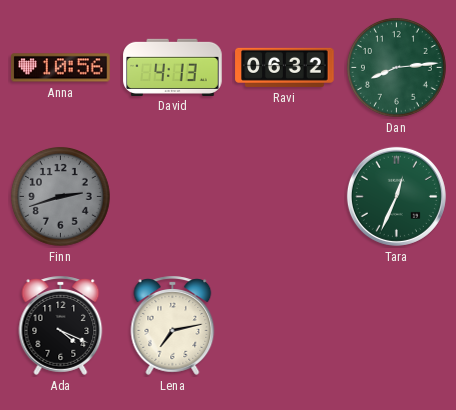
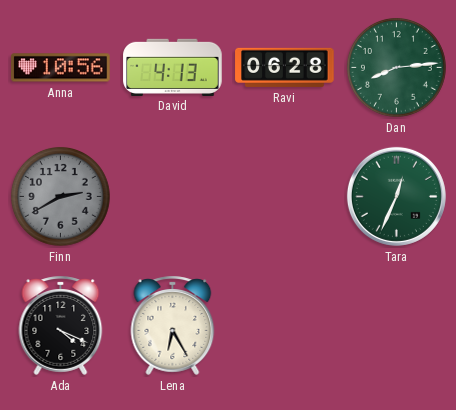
Ravi: 06:32 -> 06:28 (285, 67)
Finn: 2:42 -> 2:40 (60, 196)
Lena: 7:13 -> 6:25 (173, 325)
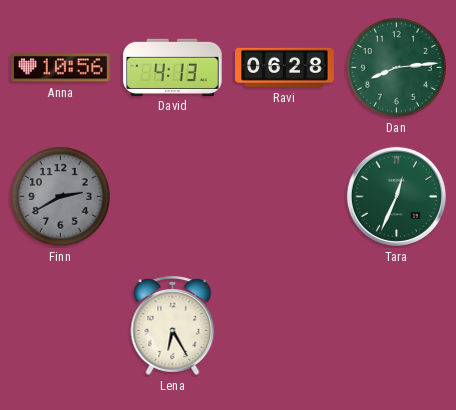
Ada: 4:19 -> none (61, 325)
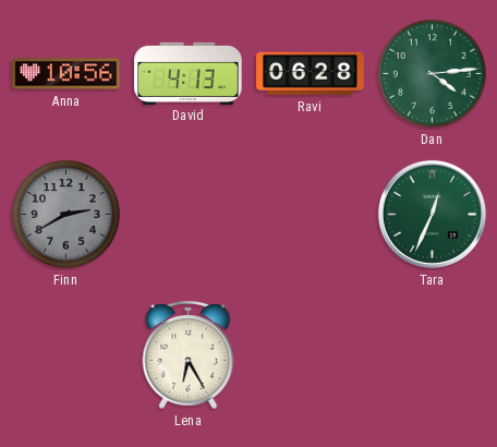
Dan: 8:14 -> 4:14 (432, 73)
